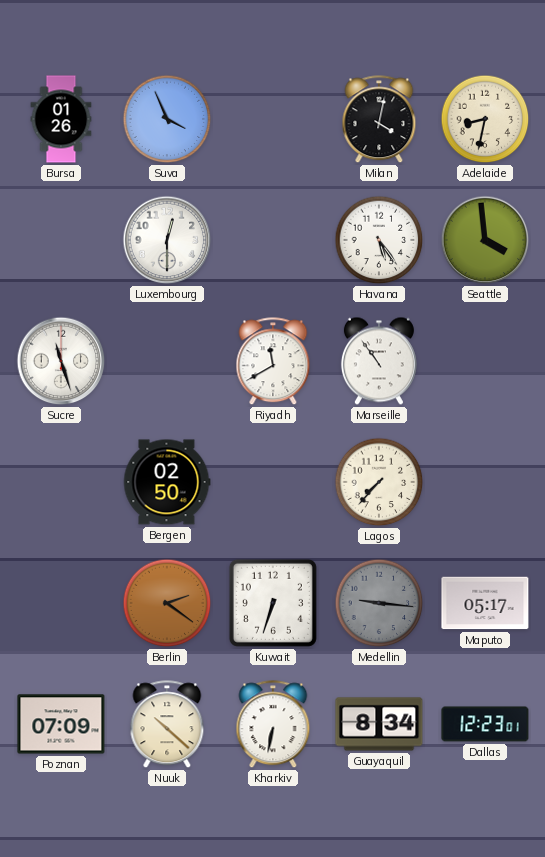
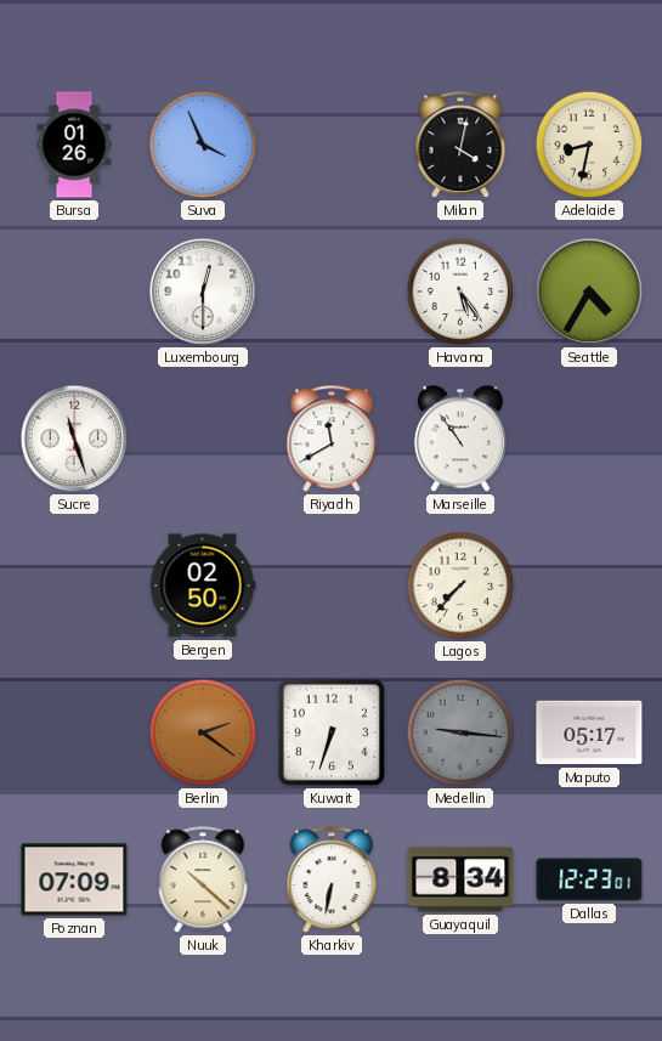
Seattle: 3:59 -> 4:35 (589, 292)
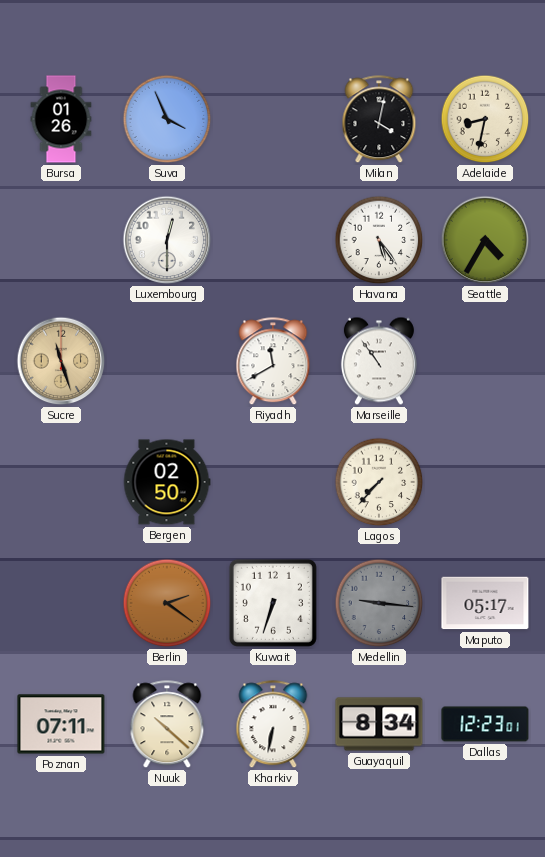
Sucre dial: white -> champagne (61, 361)
Poznan: 07:09 -> 07:11 (61, 724)
